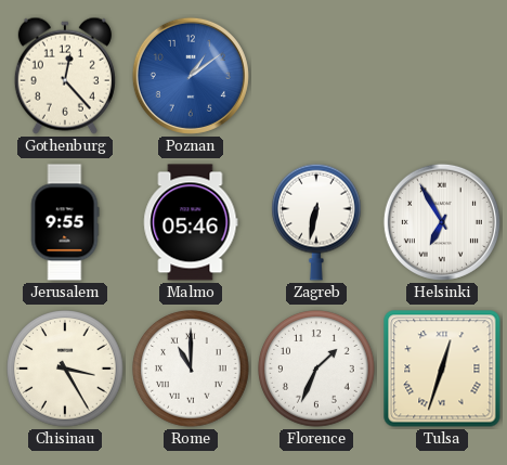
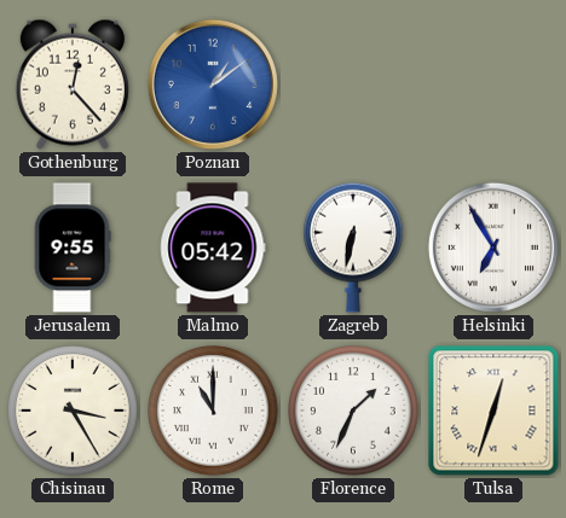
Malmo: 05:46 -> 05:42 (213, 248)
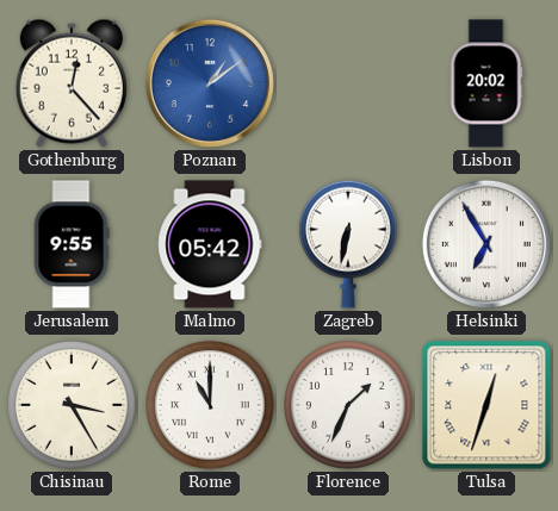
Lisbon: none -> 20:02 (486, 83)
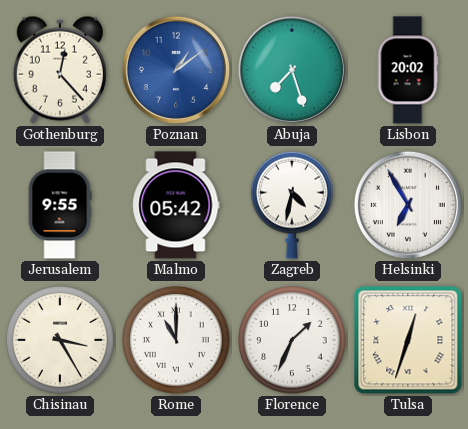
Abuja: none -> 7:27 (292, 70)
Zagreb: 6:32 -> 4:32 (293, 205)
